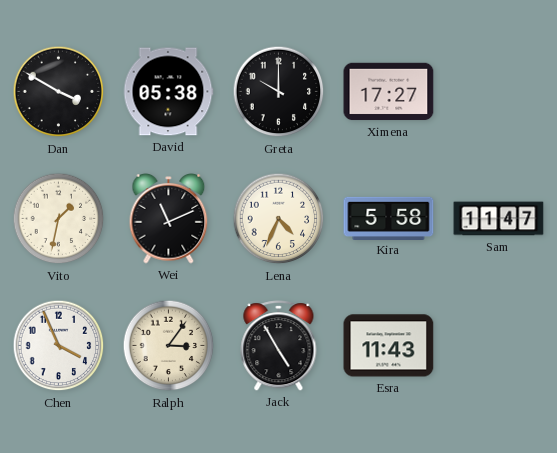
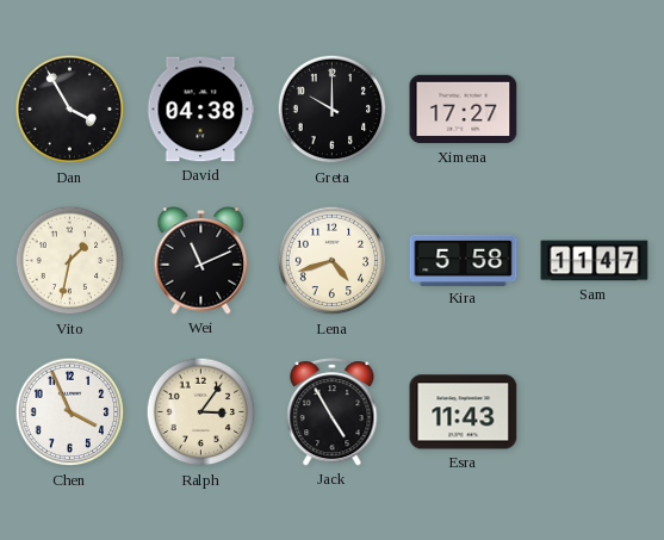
Dan: 3:50 -> 3:55 (70, 110)
David: 05:38 -> 04:38 (200, 110)
Lena: 4:34 -> 4:42 (333, 261)
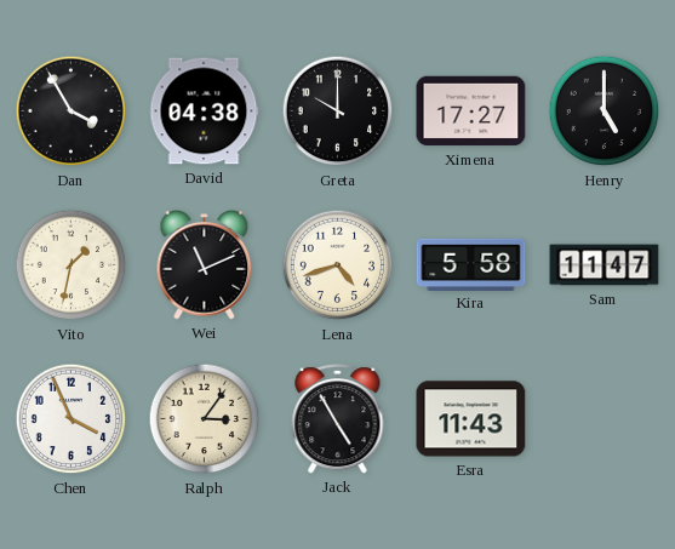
Henry: none -> 5:00 (605, 111)
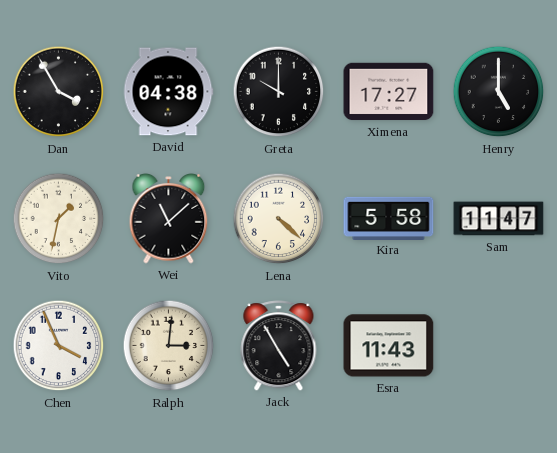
Wei: 11:11 -> 11:08 (169, 219)
Lena: 4:42 -> 4:22 (279, 219)
Ralph: 3:06 -> 3:01 (169, 346)
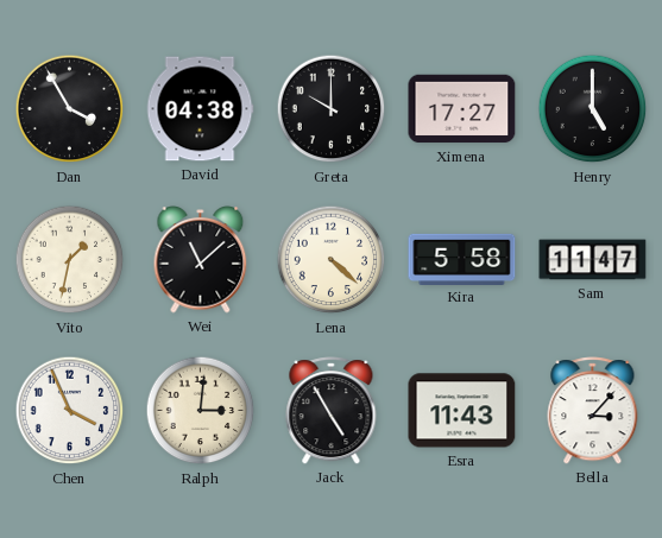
Bella: none -> 3:07 (593, 411)
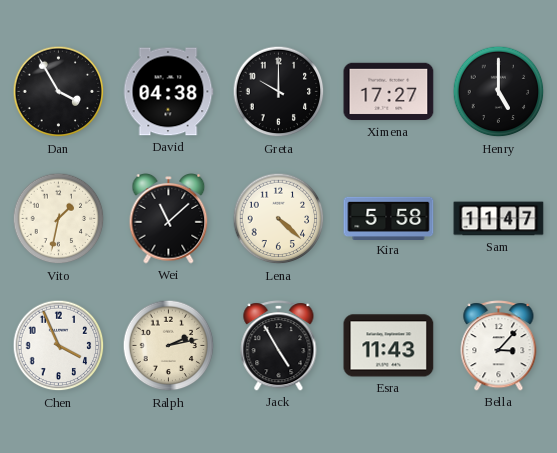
Ralph: 3:01 -> 2:13 (169, 346)
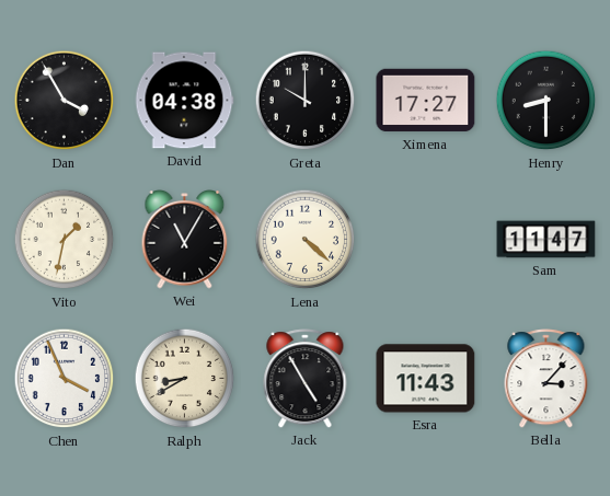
Henry: 5:00 -> 8:30 (546, 101)
Wei: 11:08 -> 11:05 (185, 240)
Kira: 5:58 -> none (389, 218)
Ralph: 2:13 -> 8:40 (185, 379)
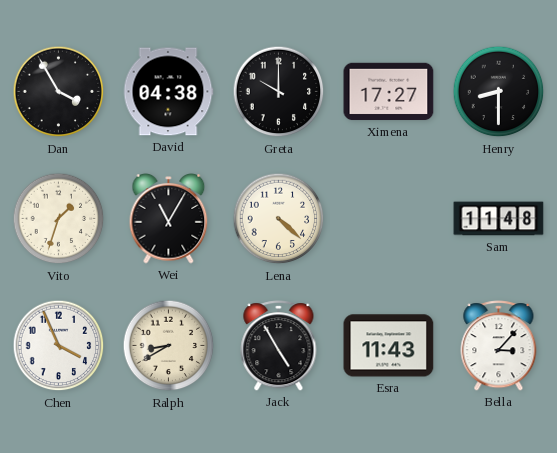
Vito: 1:32 -> 1:33 (59, 219)
Sam: 11:47 -> 11:48 (499, 219)
